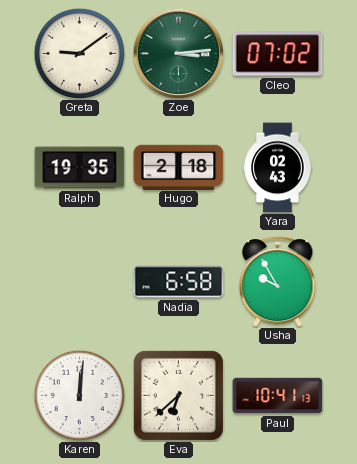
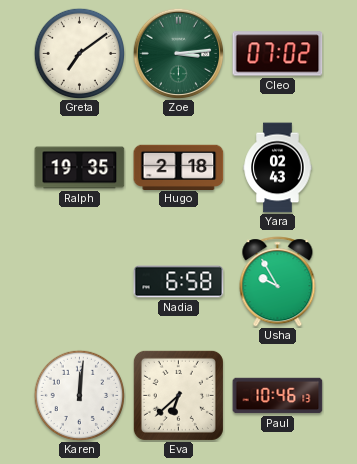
Greta: 9:09 -> 7:09 (79, 53)
Paul: 10:41 -> 10:46 (278, 396)
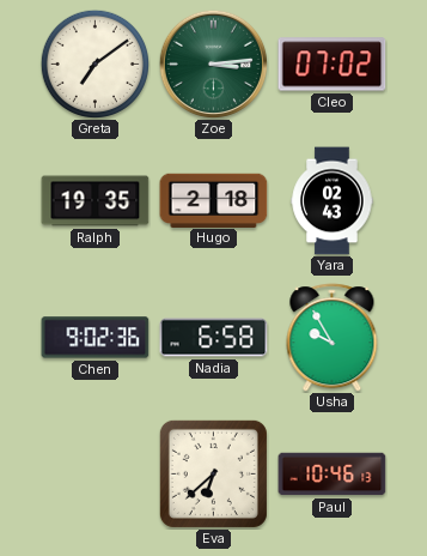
Chen: none -> 9:02 (96, 338)
Karen: 12:01 -> none (79, 395)
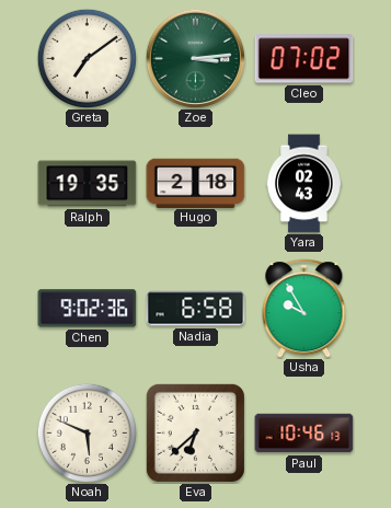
Noah: none -> 5:49 (87, 432)
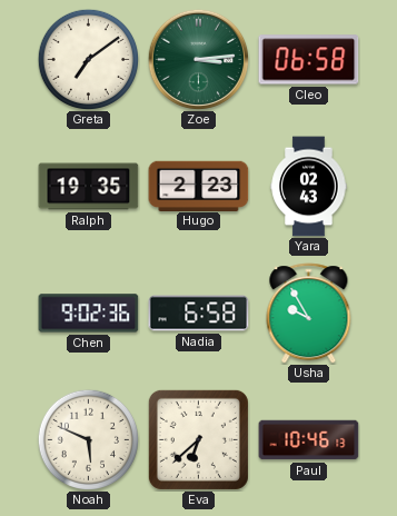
Cleo: 07:02 -> 06:58 (309, 60)
Hugo: 2:18 -> 2:23 (199, 186)
